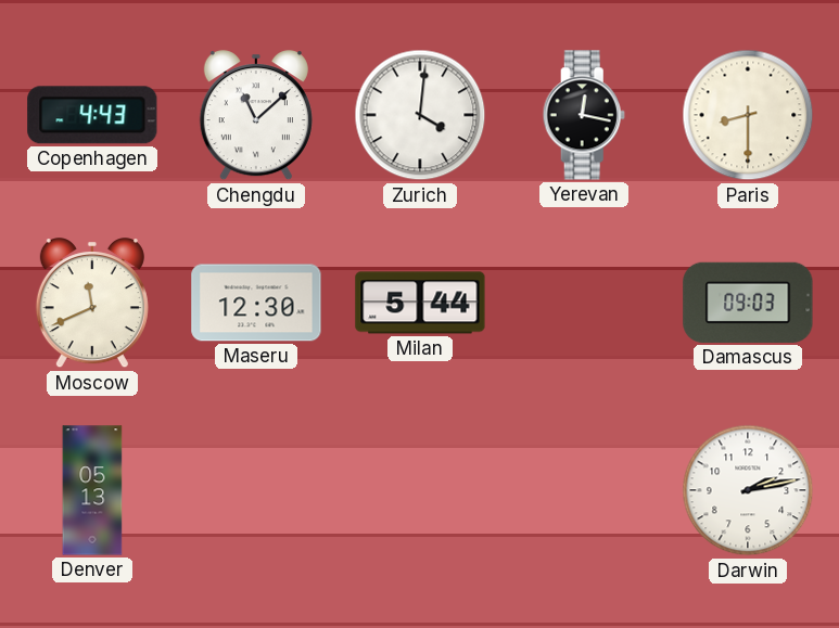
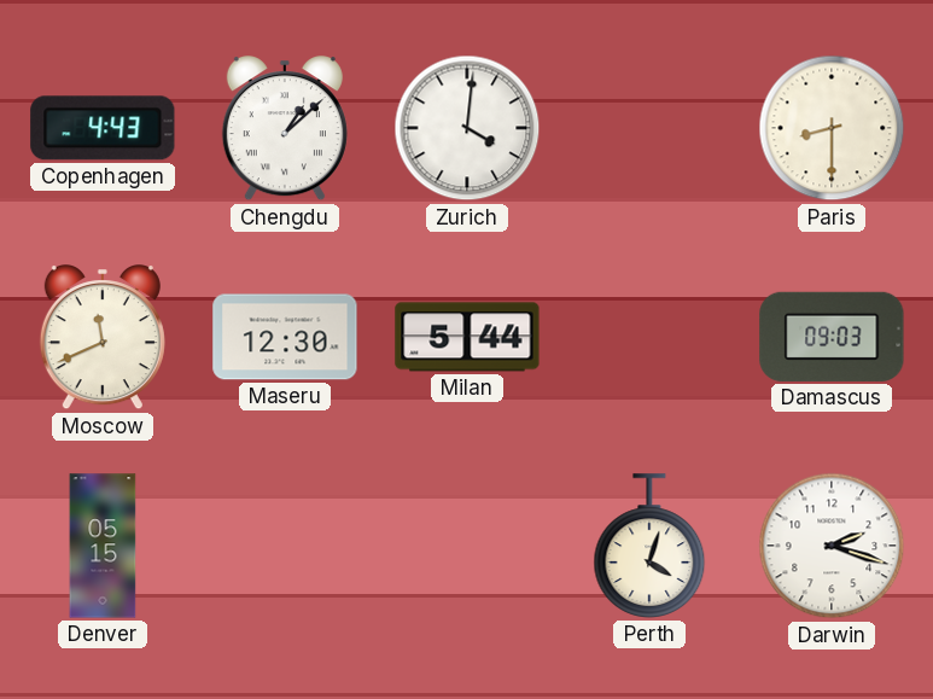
Chengdu: 11:08 -> 1:08 (285, 129)
Yerevan: 12:17 -> none (584, 115)
Denver: 05:13 -> 05:15 (103, 546)
Perth: none -> 4:03 (649, 546)
Darwin: 2:13 -> 2:18 (832, 546)
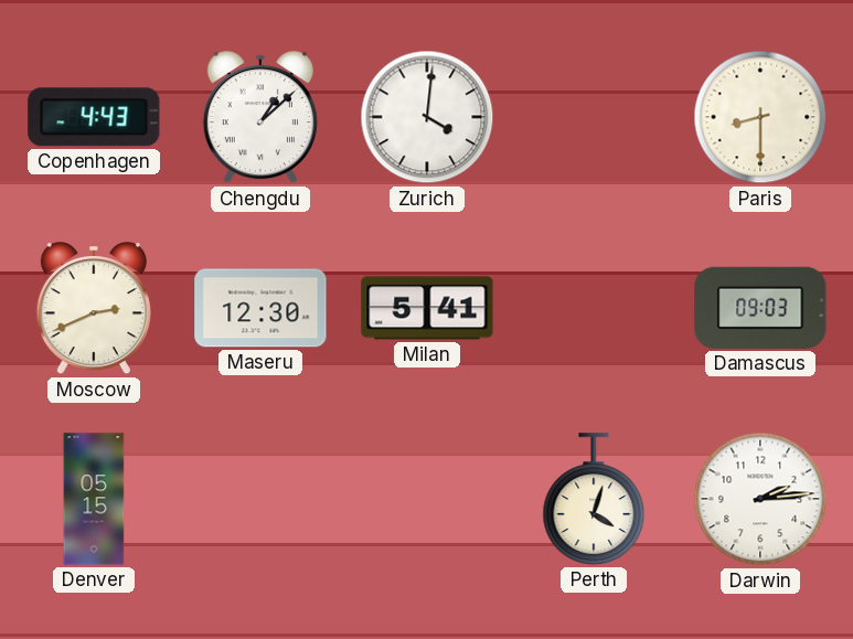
Moscow: 11:41 -> 2:41 (94, 309)
Milan: 5:44 -> 5:41 (427, 308)
Darwin: 2:18 -> 2:14 (760, 499)
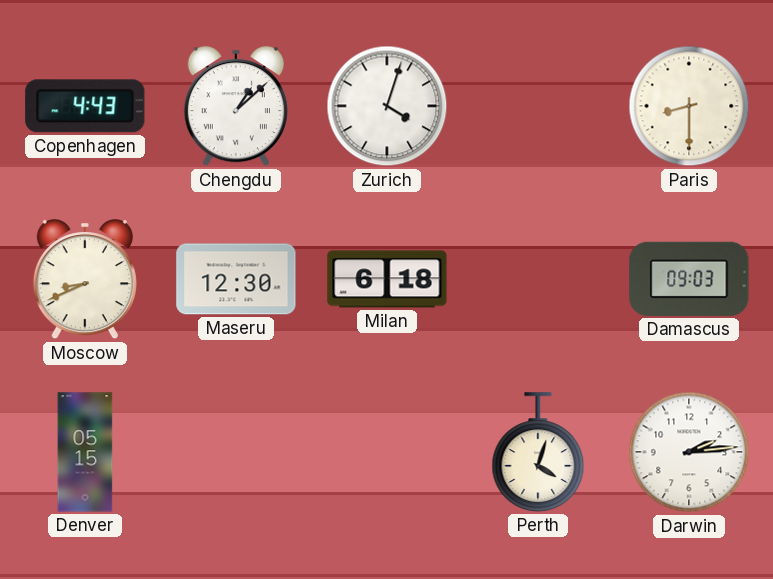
Zurich: 4:01 -> 4:03 (387, 106)
Moscow: 2:41 -> 8:41 (85, 280)
Milan: 5:41 -> 6:18 (387, 279)
